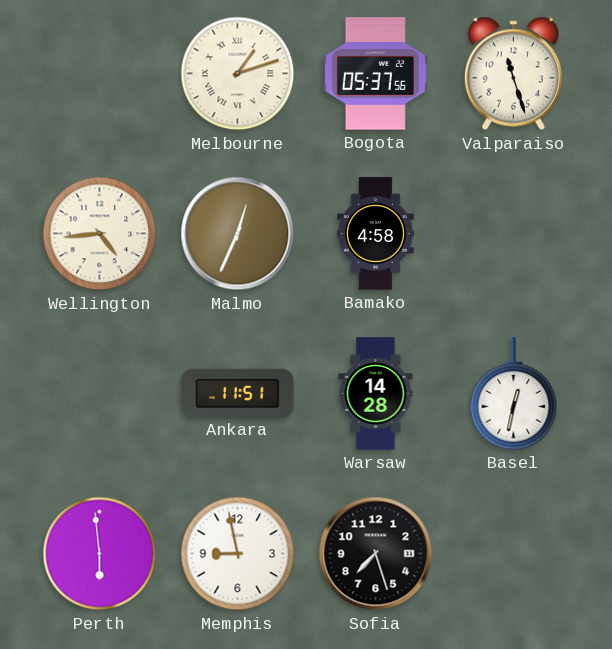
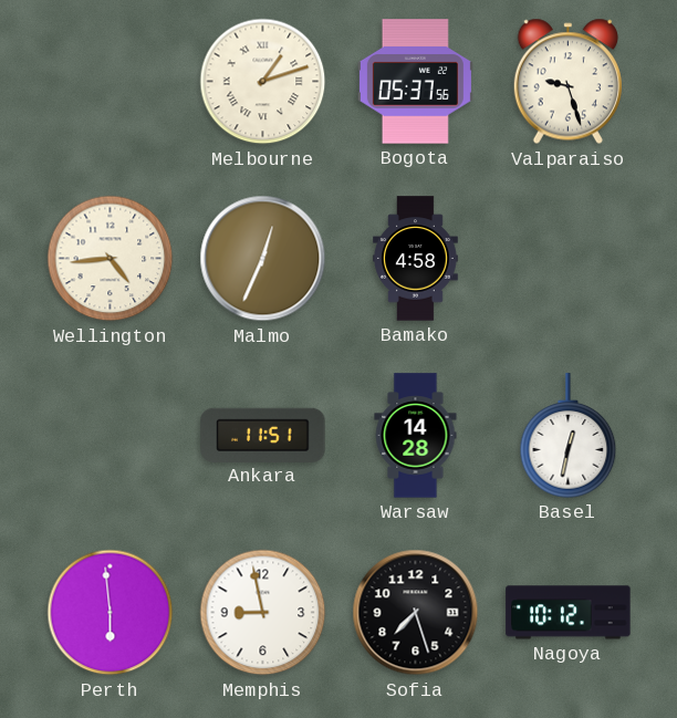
Valparaiso: 11:27 -> 9:27 (567, 82)
Nagoya: none -> 10:12 (569, 613)
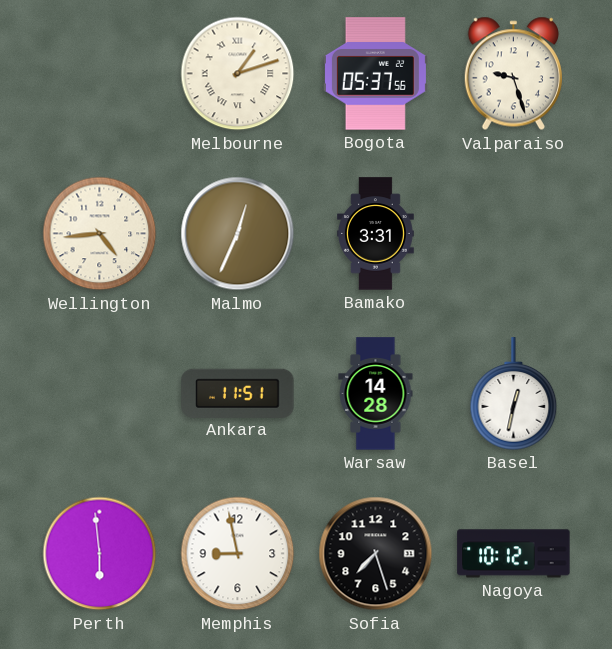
Bamako: 4:58 -> 3:31 (376, 234)
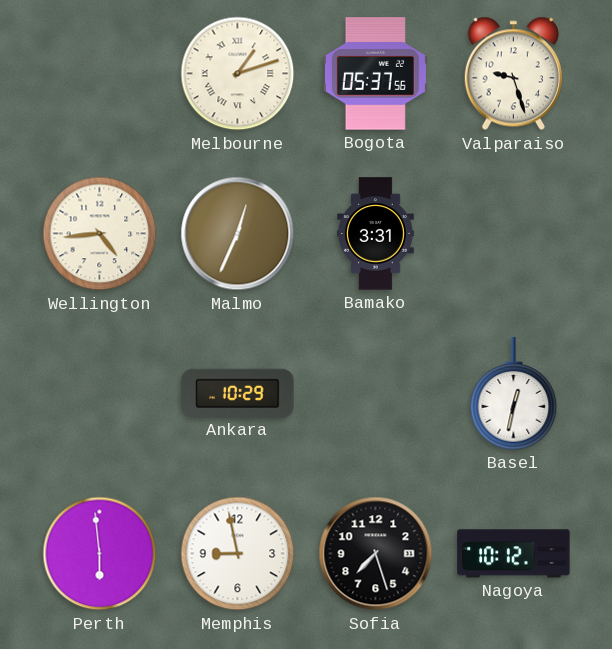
Ankara: 11:51 -> 10:29 (238, 393)
Warsaw: 14:28 -> none (376, 394)
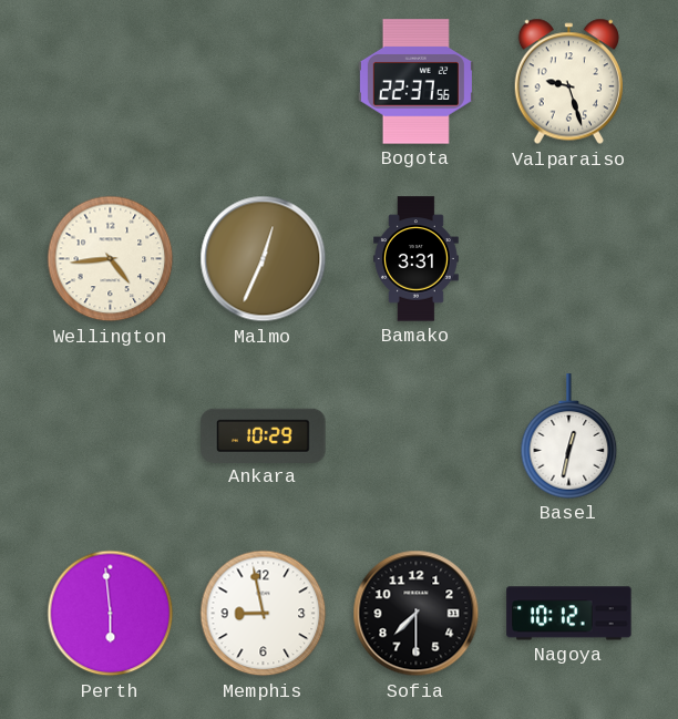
Melbourne: 1:12 -> none (238, 74)
Bogota: 05:37 -> 22:37 (415, 82)
Sofia: 7:27 -> 7:30 (417, 614)
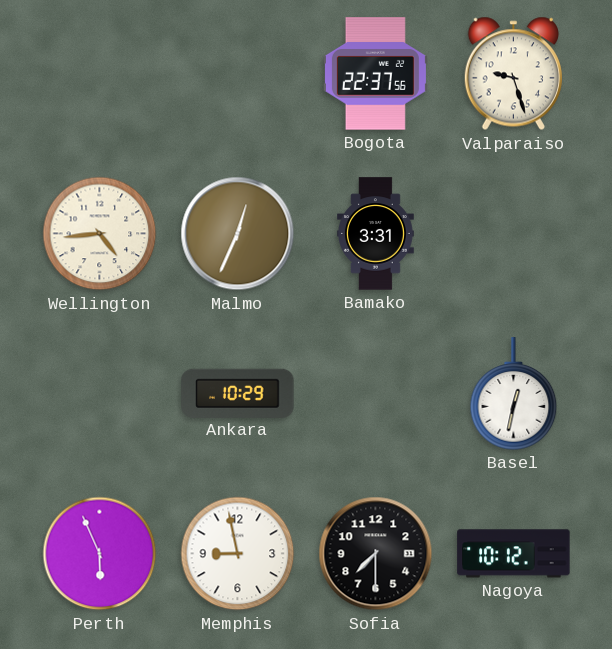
Perth: 5:59 -> 5:56 (100, 554)
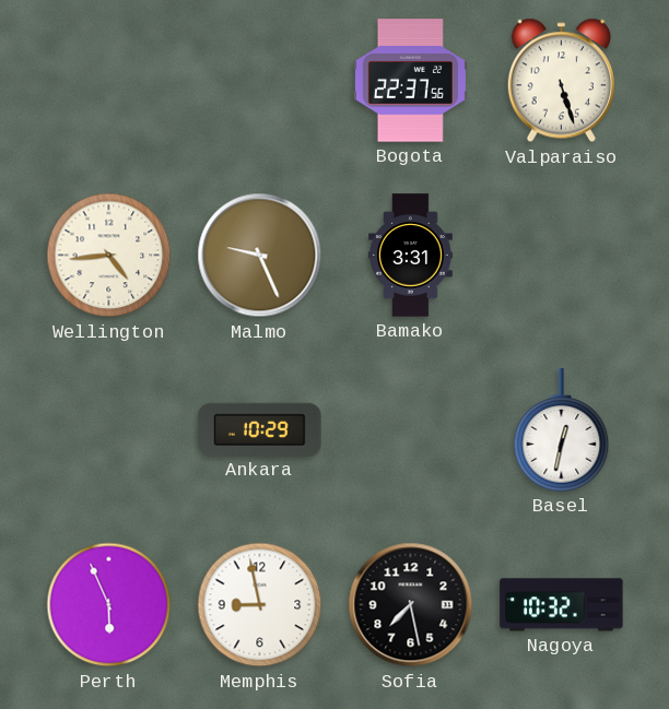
Valparaiso: 9:27 -> 5:27 (561, 81)
Malmo: 12:34 -> 9:26 (260, 256)
Sofia: 7:30 -> 7:28 (411, 605)
Nagoya: 10:12 -> 10:32 (562, 605)
